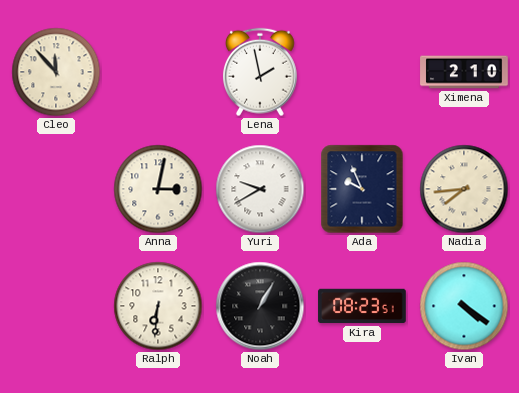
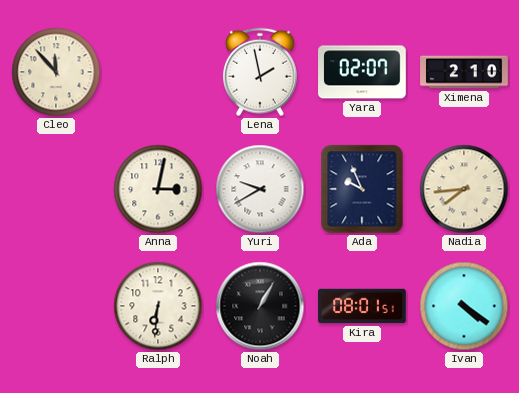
Yara: none -> 02:07 (362, 72)
Kira: 08:23 -> 08:01 (362, 306)
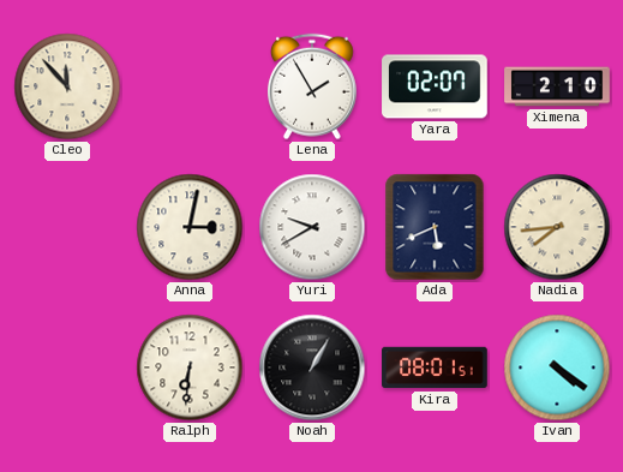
Lena: 1:58 -> 1:55 (312, 86)
Ada: 9:56 -> 5:41 (435, 227)
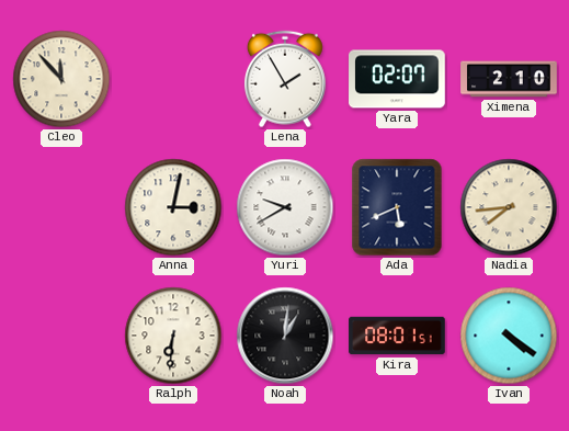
Noah: 1:05 -> 1:01 (285, 336)
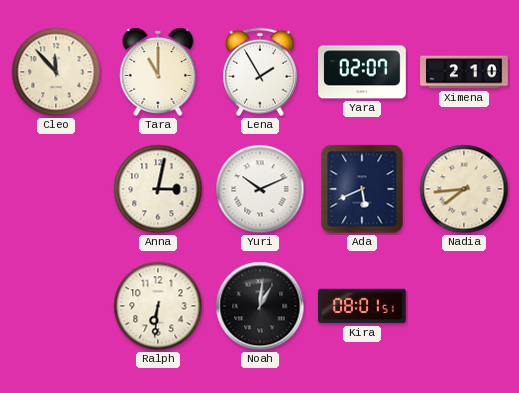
Tara: none -> 11:00 (158, 72)
Yuri: 9:40 -> 10:11 (260, 189)
Ivan: 4:21 -> none (509, 336)
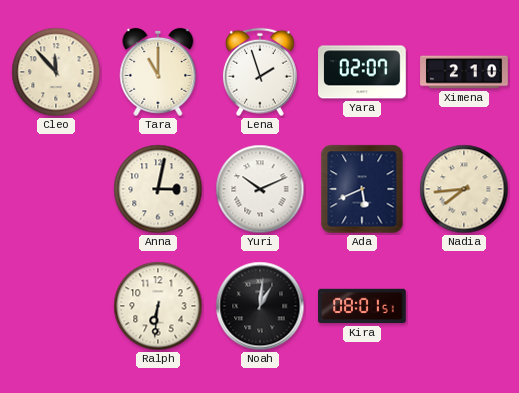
Lena: 1:55 -> 1:57 (260, 72)
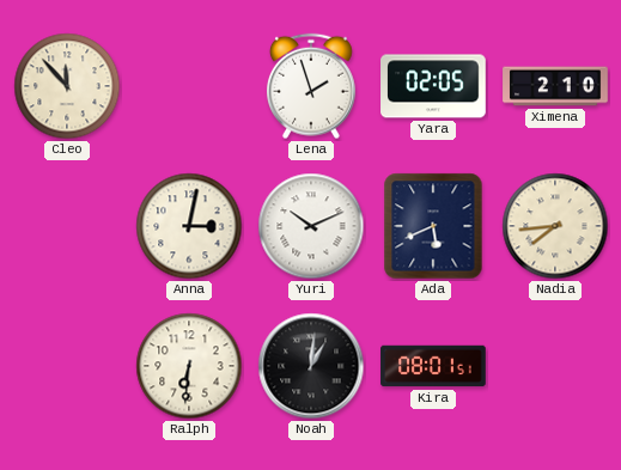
Tara: 11:00 -> none (158, 72)
Yara: 02:07 -> 02:05 (433, 86)
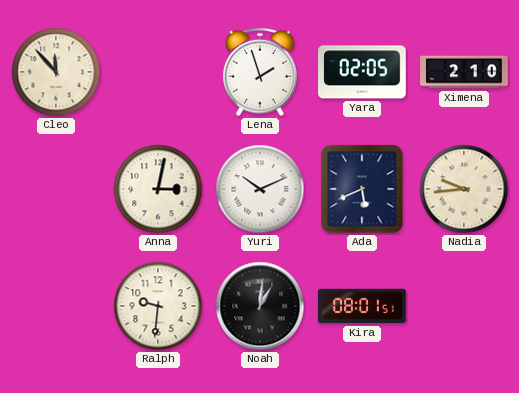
Nadia: 7:44 -> 9:44 (464, 189)
Ralph: 6:31 -> 9:31 (158, 306)
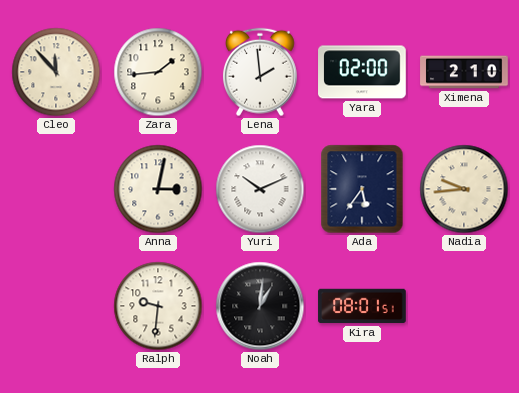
Zara: none -> 1:44 (158, 72)
Lena: 1:57 -> 1:59 (260, 72)
Yara: 02:05 -> 02:00 (362, 72)
Ada: 5:41 -> 5:36 (362, 189)
